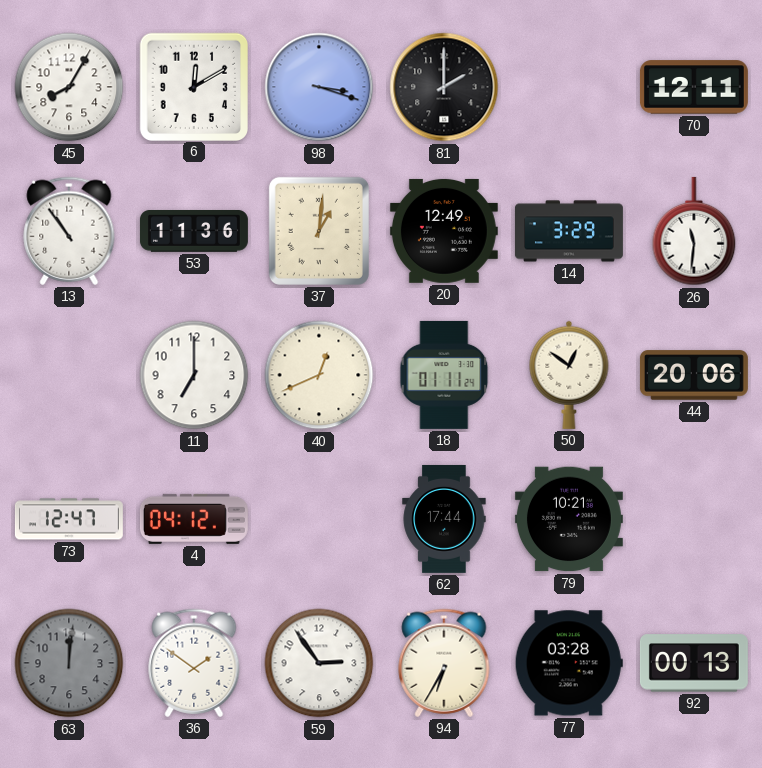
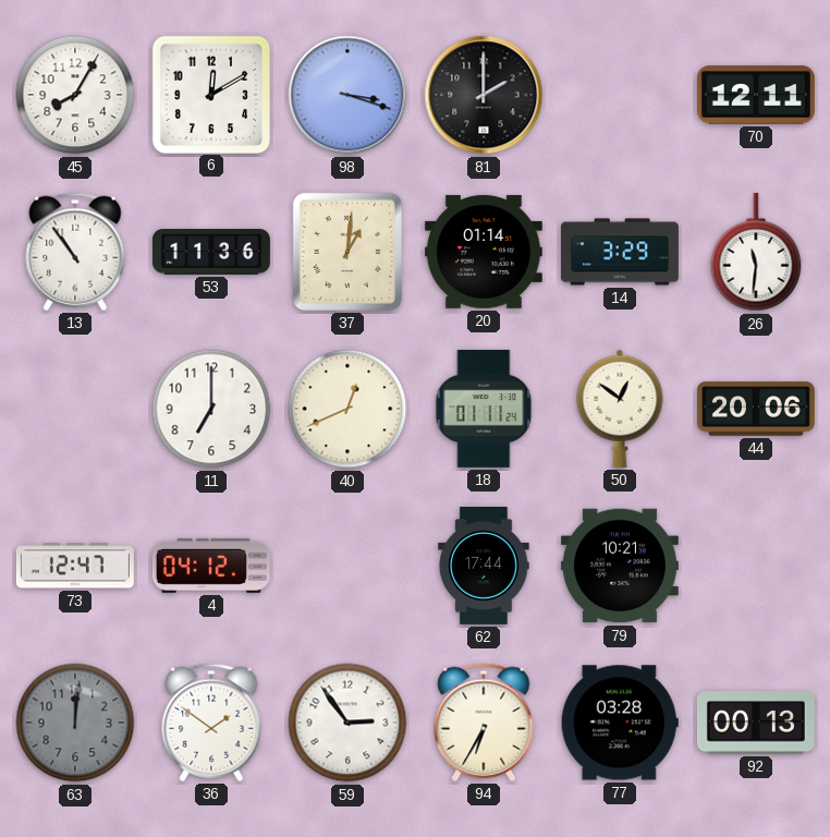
20: 12:49 -> 01:14 (484, 252)
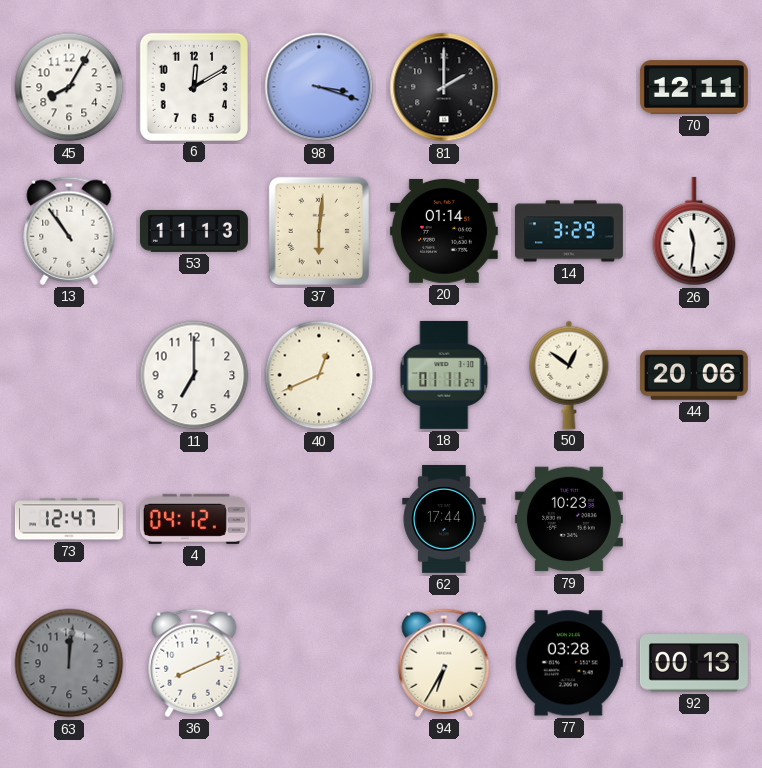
53: 11:36 -> 11:13 (194, 232)
37: 1:01 -> 6:01 (319, 231)
79: 10:21 -> 10:23 (569, 519)
36: 1:51 -> 8:11 (194, 663)
59: 2:54 -> none (347, 723)
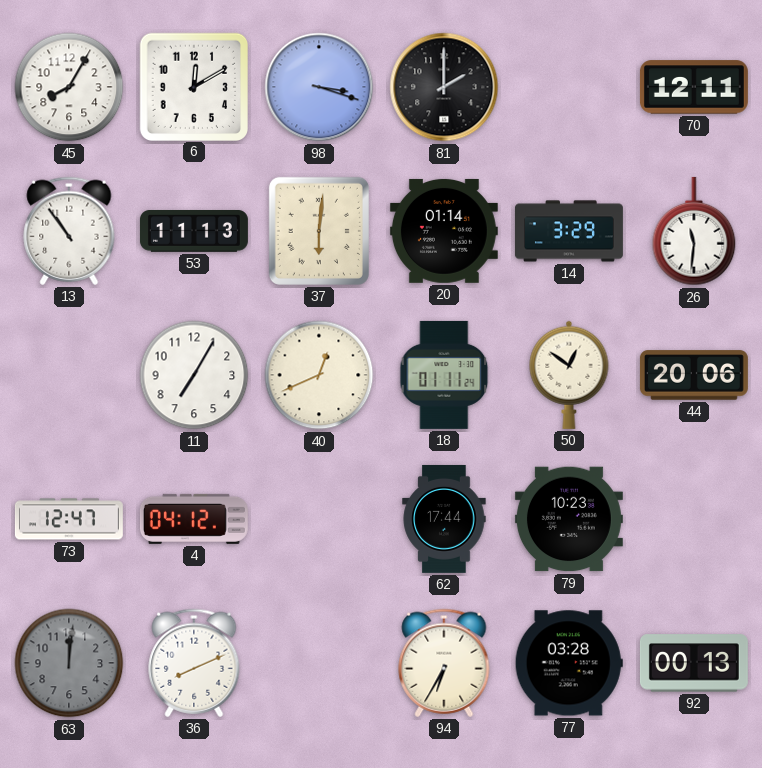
11: 7:00 -> 7:05 (194, 375)
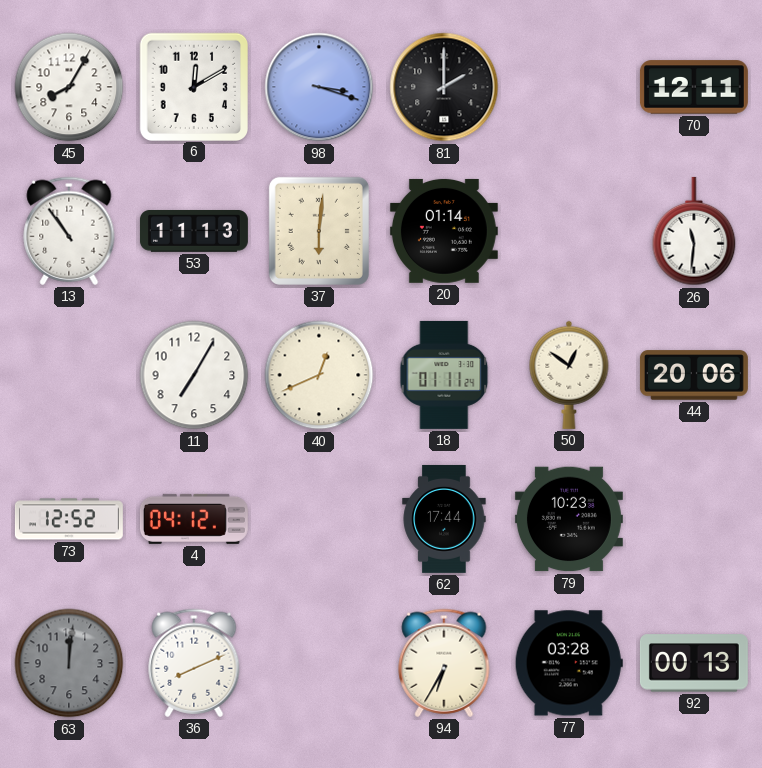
14: 3:29 -> none (569, 231)
73: 12:47 -> 12:52 (69, 519)
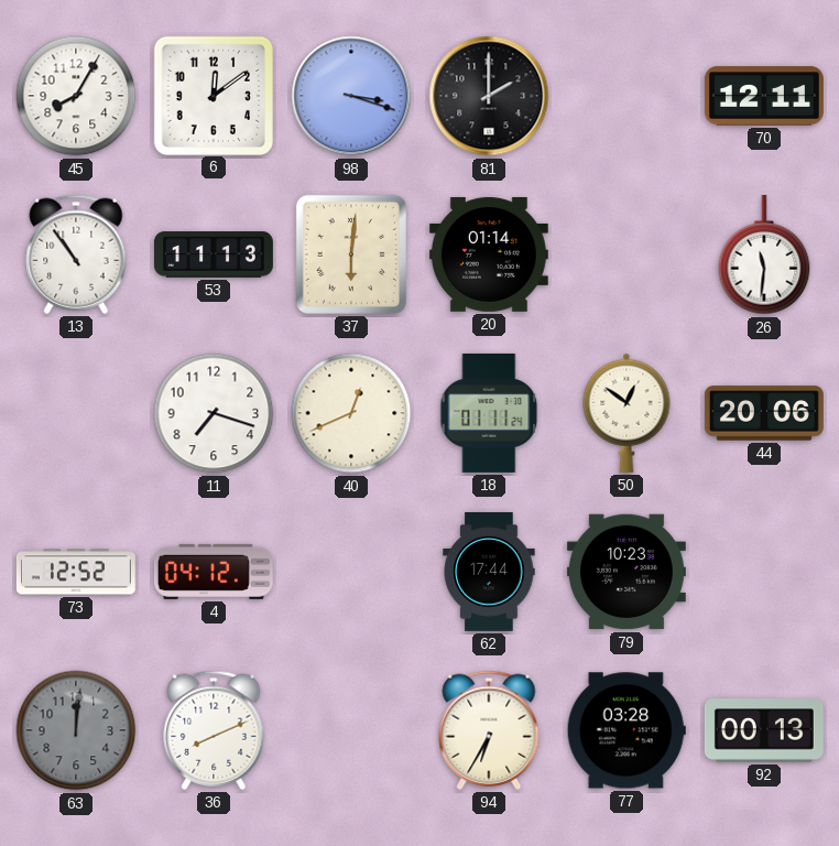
6: 12:10 -> 12:09 (213, 95)
11: 7:05 -> 7:18 (214, 413)
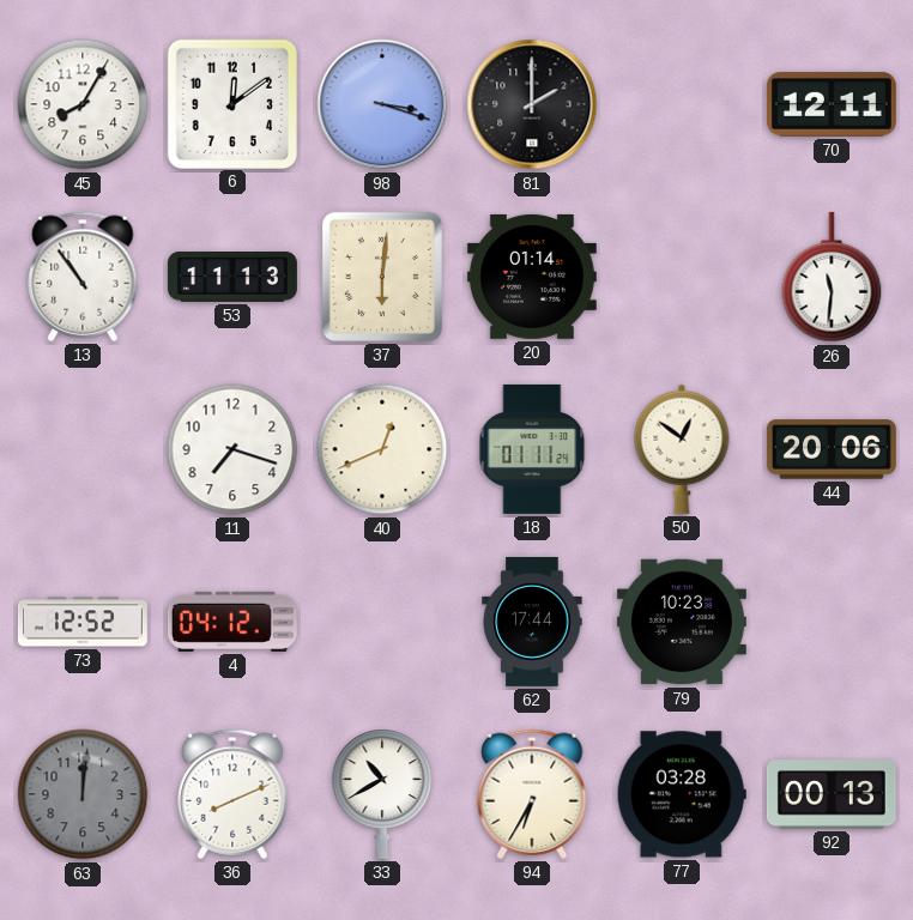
33: none -> 10:40 (382, 794)
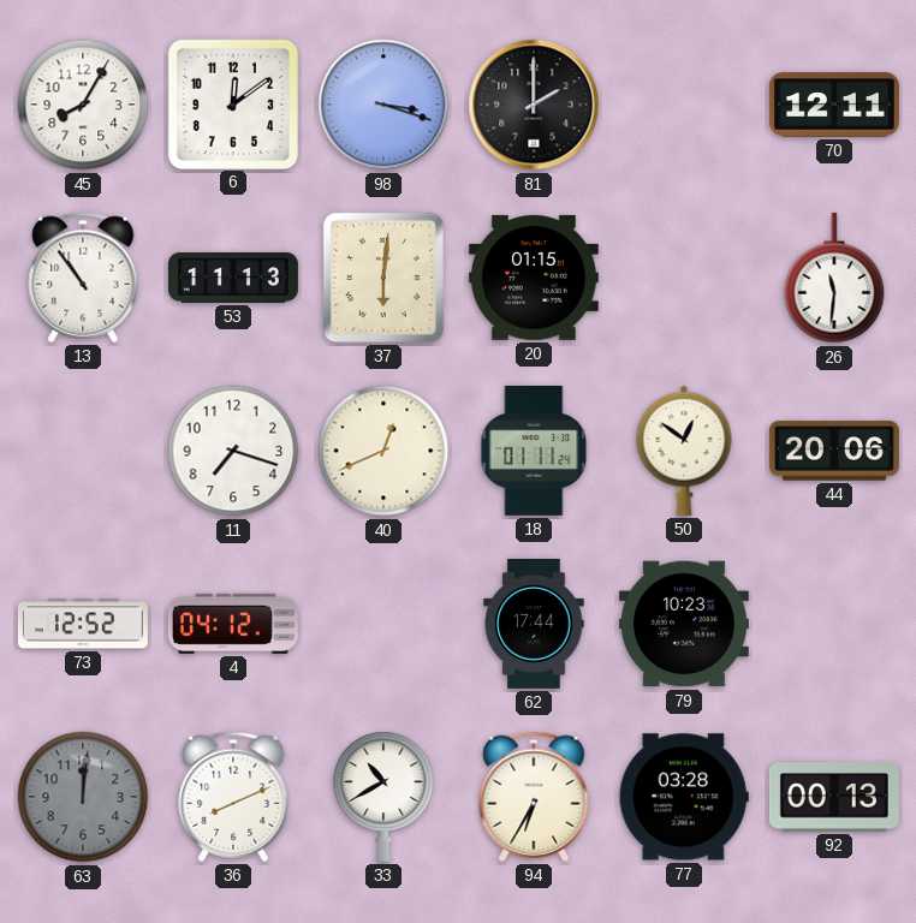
20: 01:14 -> 01:15 (534, 278)
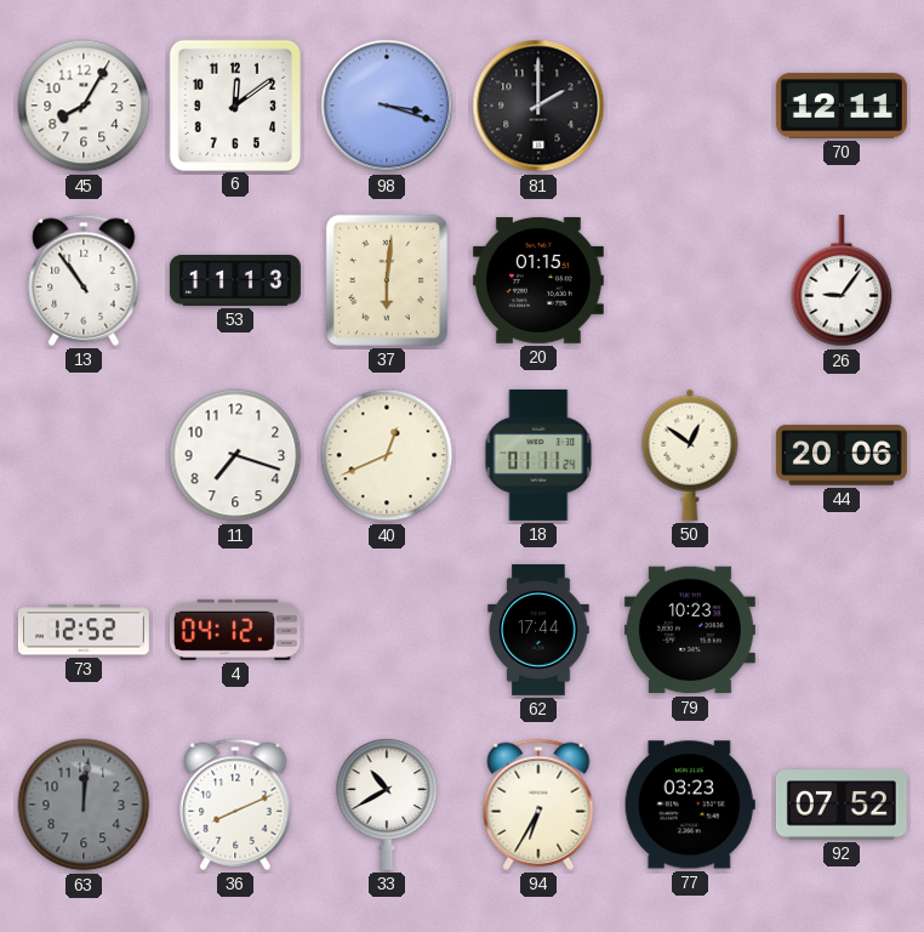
26: 11:31 -> 9:06 (842, 280)
77: 03:28 -> 03:23 (690, 805)
92: 00:13 -> 07:52 (842, 805)
